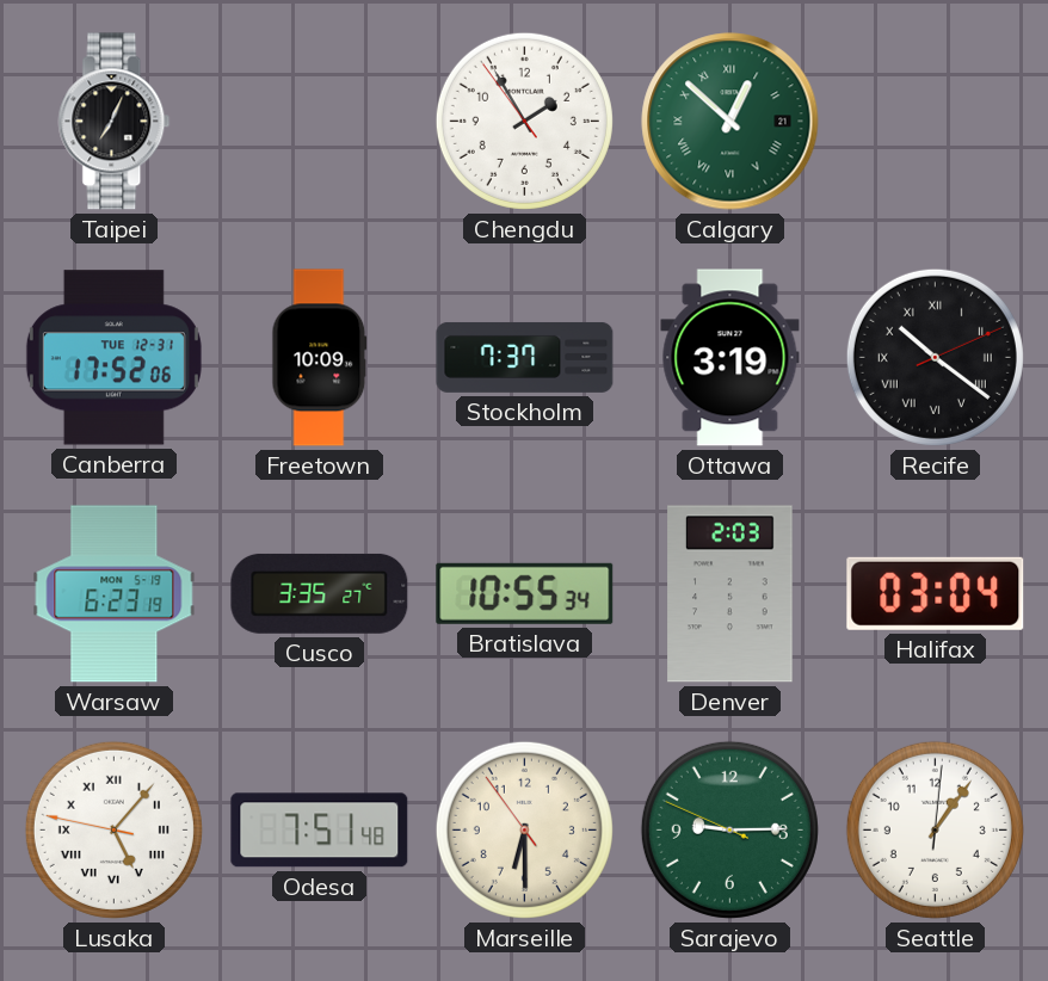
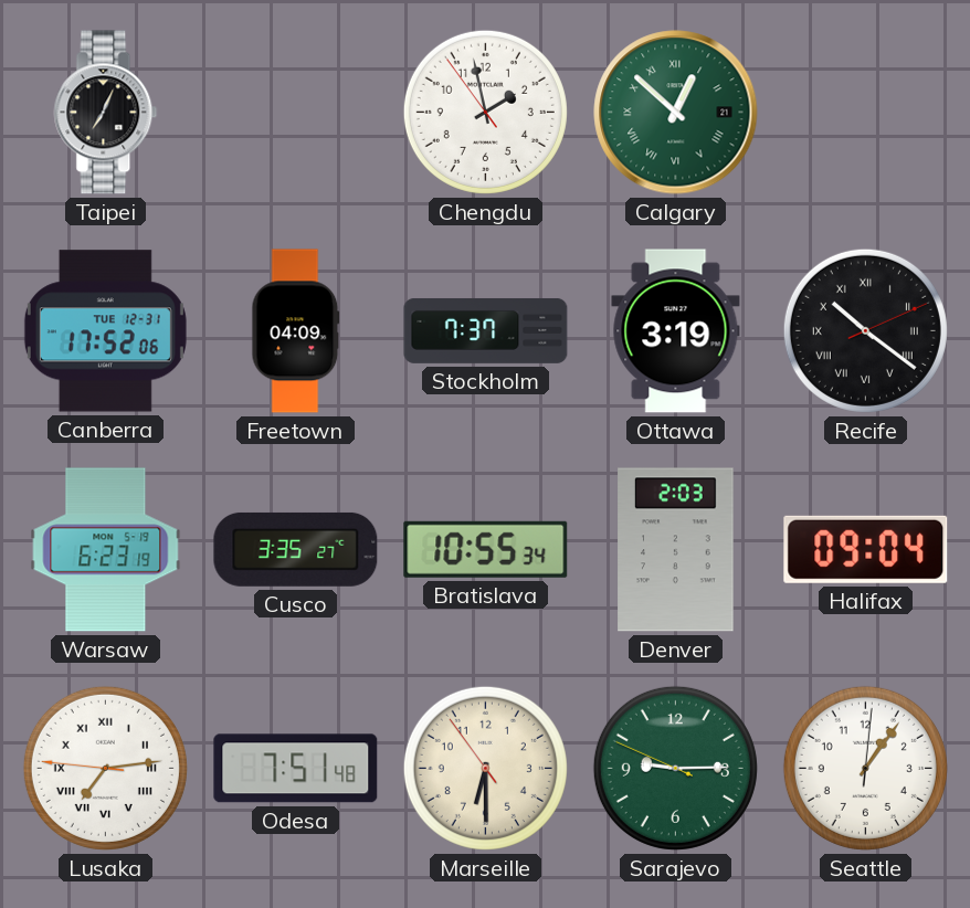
Chengdu: 1:54 -> 1:57 (485, 112)
Freetown: 10:09 -> 04:09 (296, 331)
Halifax: 03:04 -> 09:04 (866, 549)
Lusaka: 5:06 -> 7:13 (105, 768)
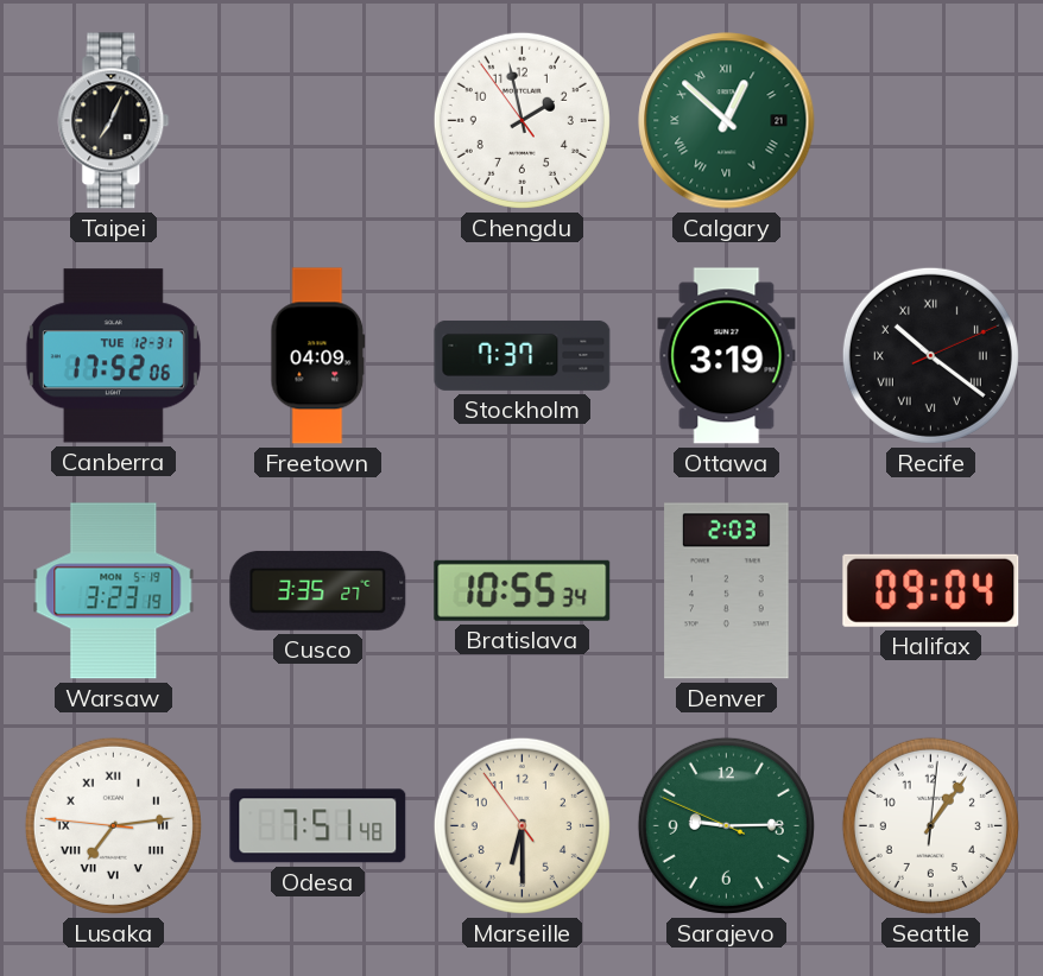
Warsaw: 6:23 -> 3:23 (114, 591)
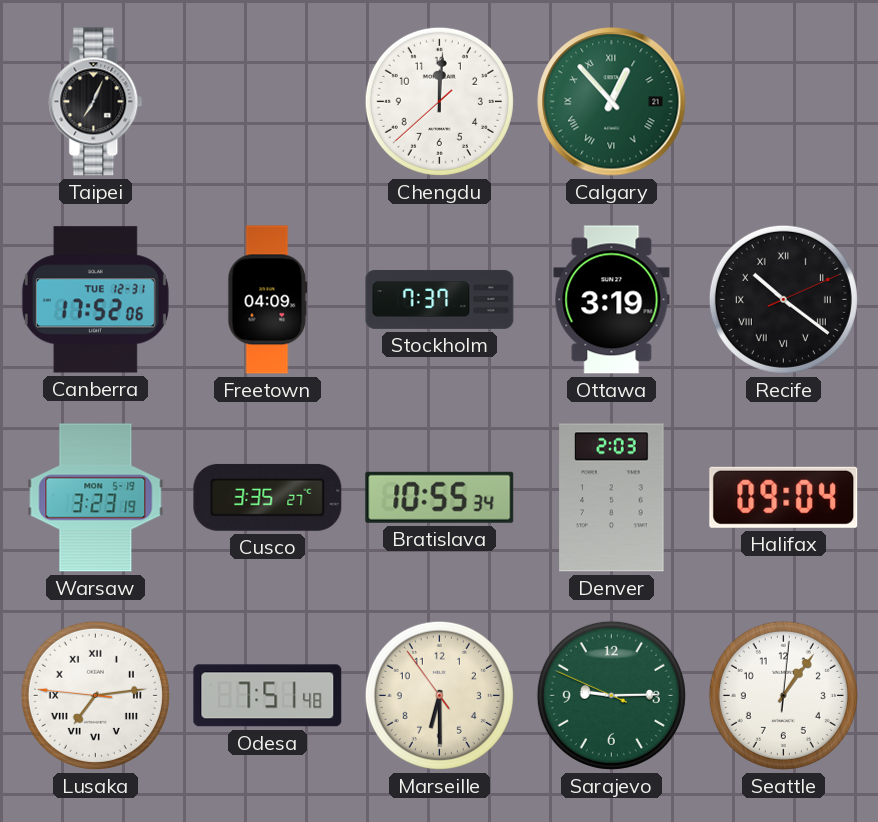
Chengdu: 1:57 -> 12:00 (439, 101)
Calgary: 12:52 -> 12:53 (612, 102)
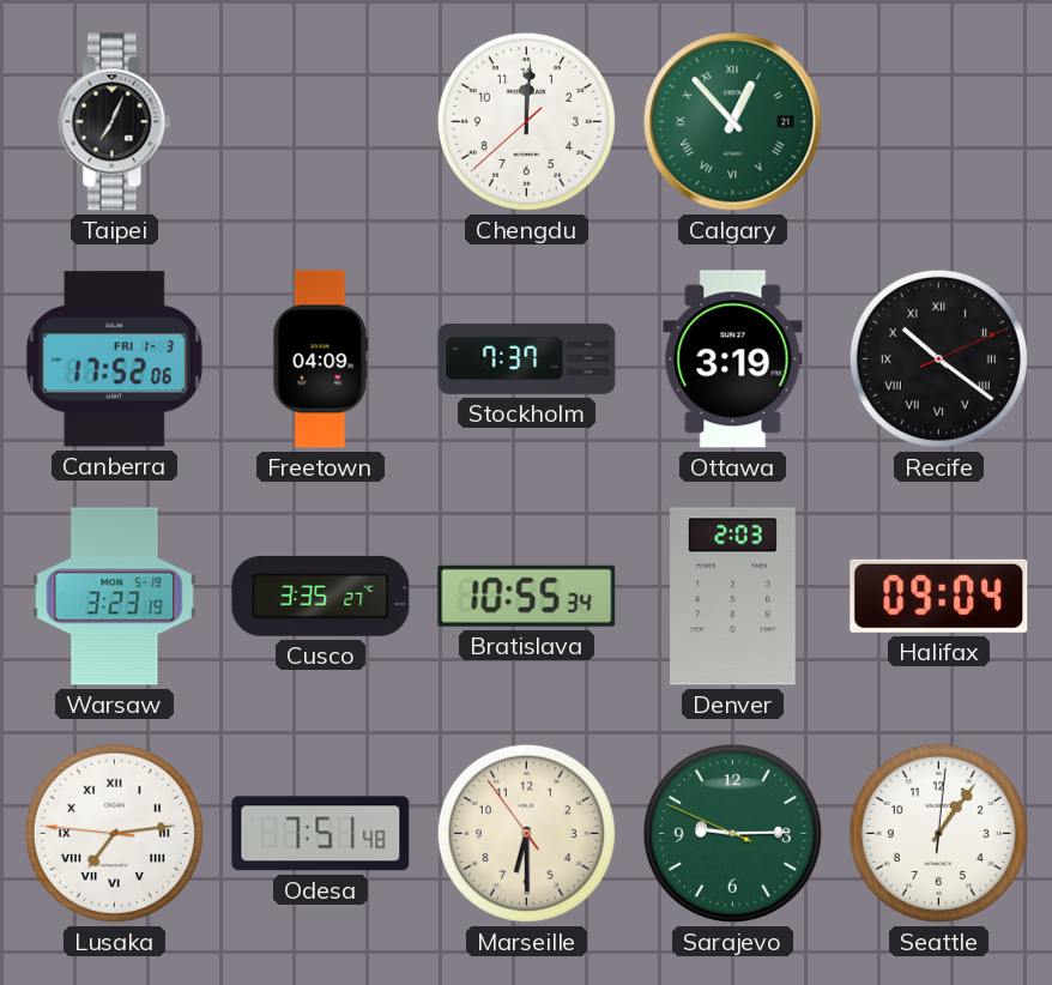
Canberra date: TUE 12-31 -> FRI 1-3 (114, 359)
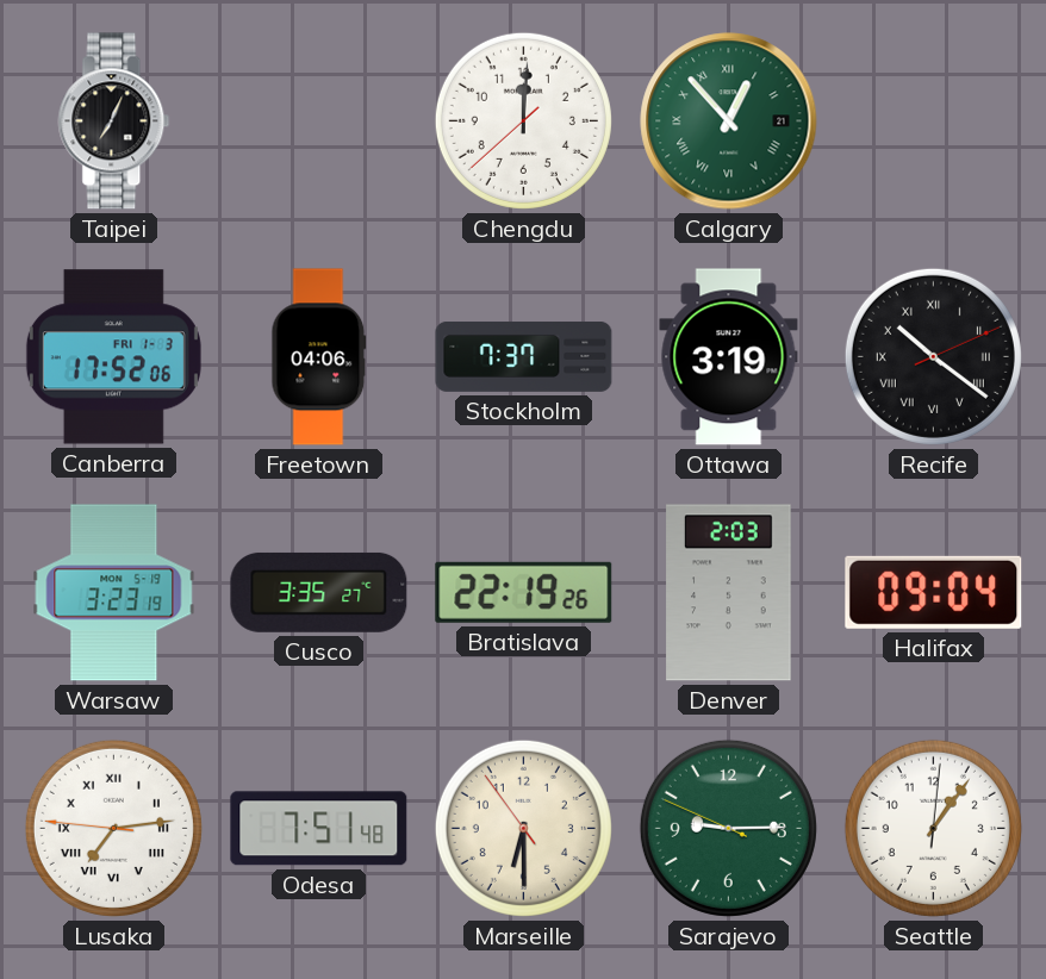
Freetown: 04:09 -> 04:06 (319, 357)
Bratislava: 10:55 -> 22:19 (524, 592)
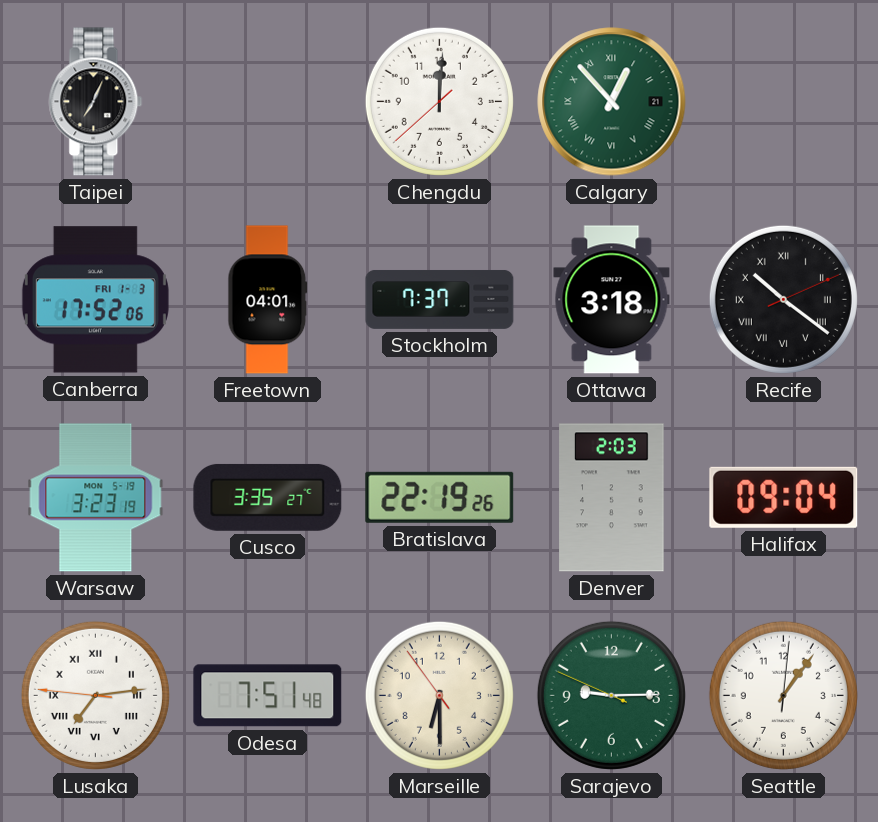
Freetown: 04:06 -> 04:01 (268, 300)
Ottawa: 3:19 -> 3:18 (612, 300)
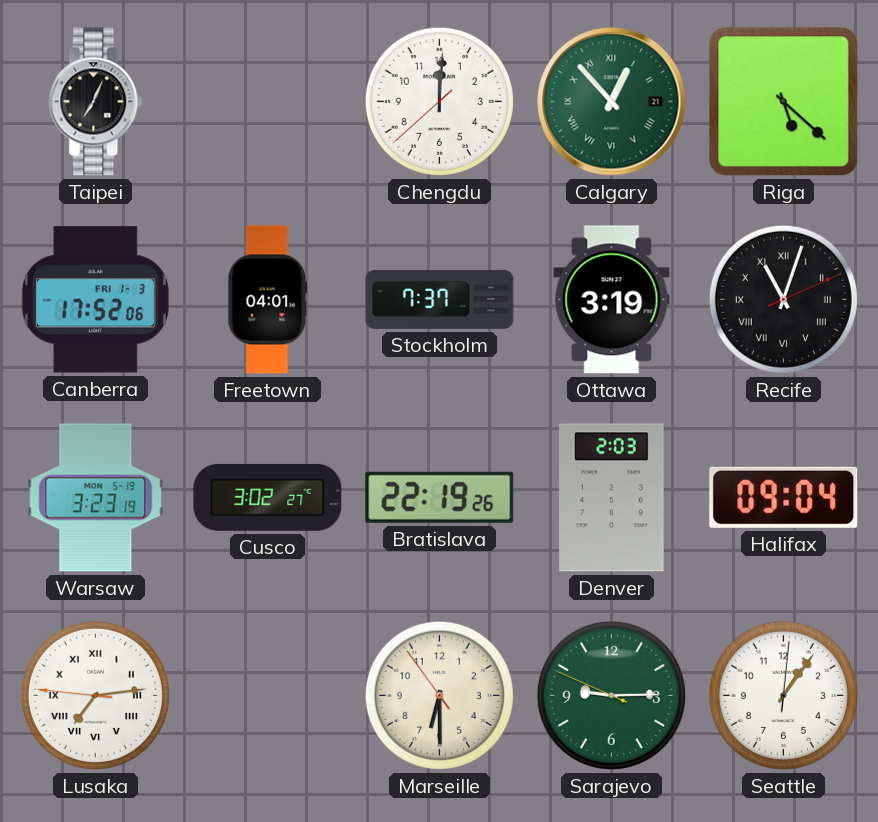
Riga: none -> 5:22 (784, 102)
Ottawa: 3:18 -> 3:19 (612, 300)
Recife: 10:21 -> 11:03 (783, 299)
Cusco: 3:35 -> 3:02 (268, 497)
Odesa: 7:51 -> none (268, 696)
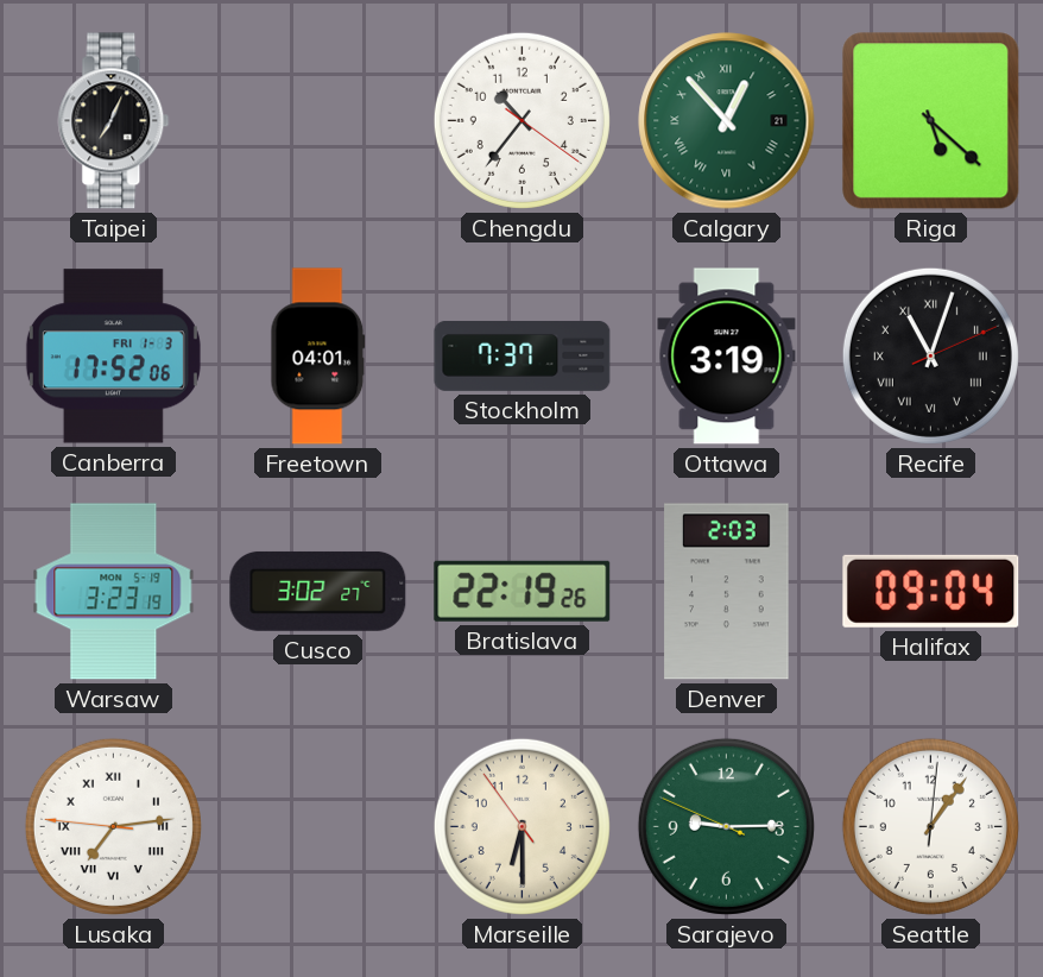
Chengdu: 12:00 -> 10:36 (521, 120)
